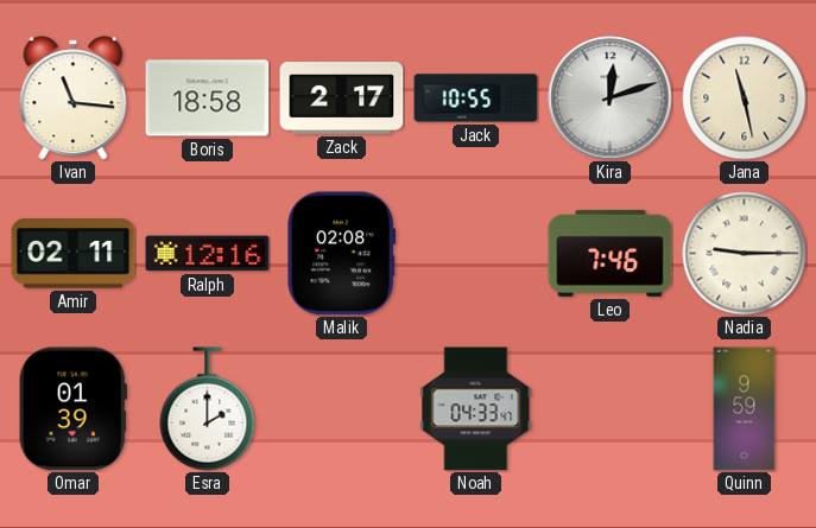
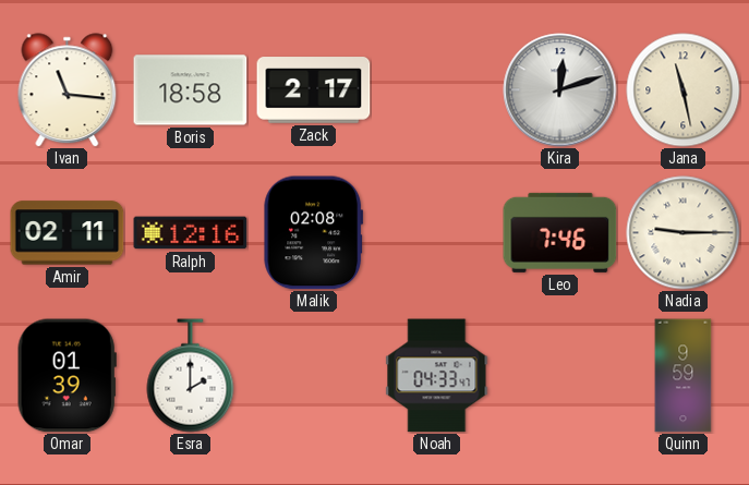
Jack: 10:55 -> none (476, 98)
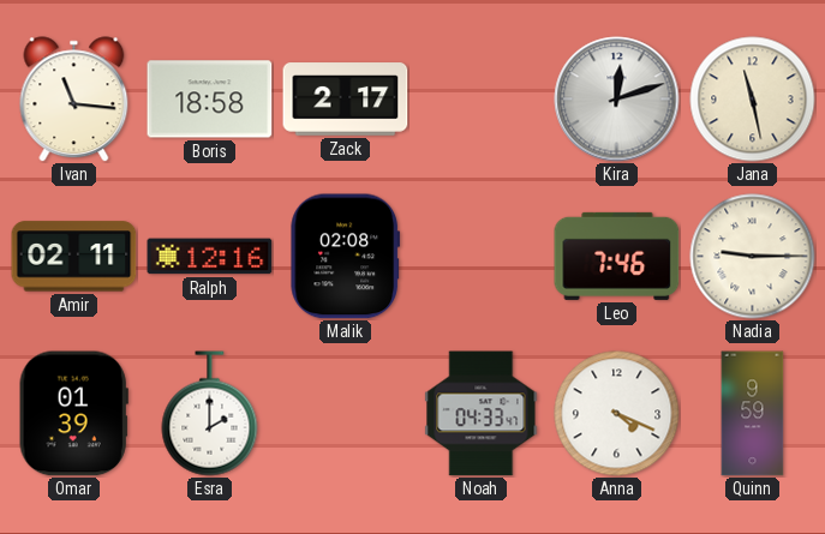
Anna: none -> 4:19 (617, 414)
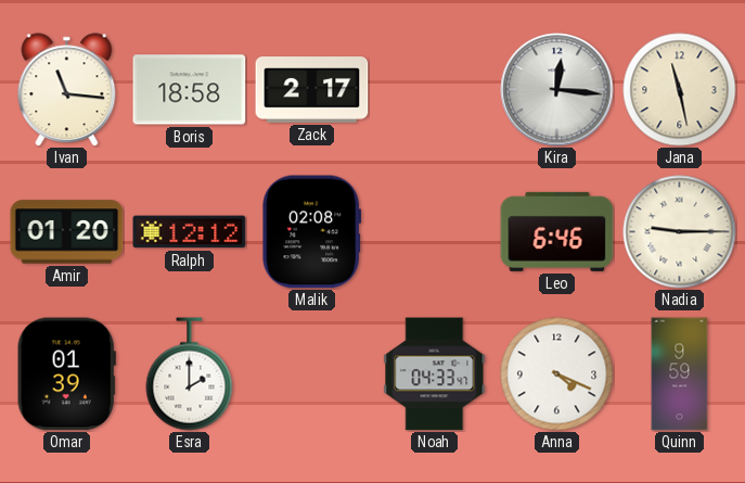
Kira: 12:12 -> 12:16 (557, 90)
Amir: 02:11 -> 01:20 (67, 232)
Ralph: 12:16 -> 12:12 (190, 232)
Leo: 7:46 -> 6:46 (557, 231)
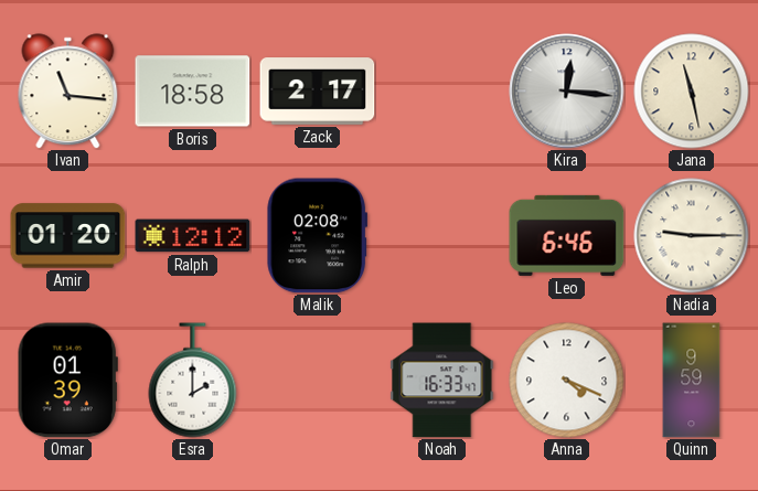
Noah: 04:33 -> 16:33 (442, 381)
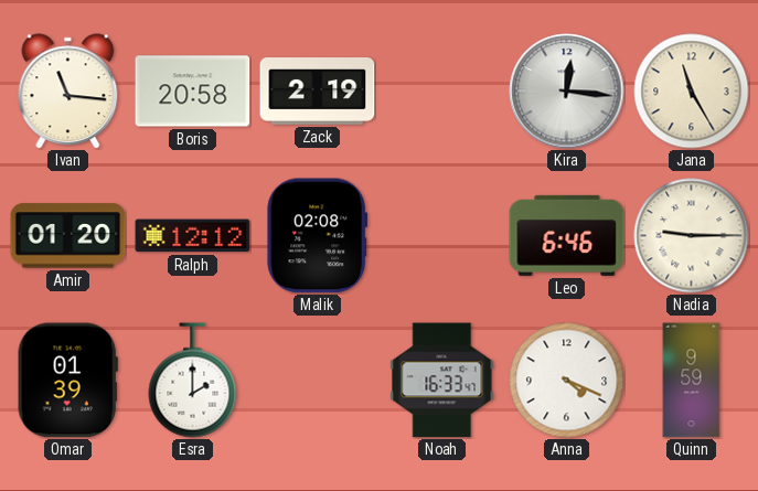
Boris: 18:58 -> 20:58 (193, 92)
Zack: 2:17 -> 2:19 (318, 92)
Jana: 11:28 -> 11:25 (692, 92)
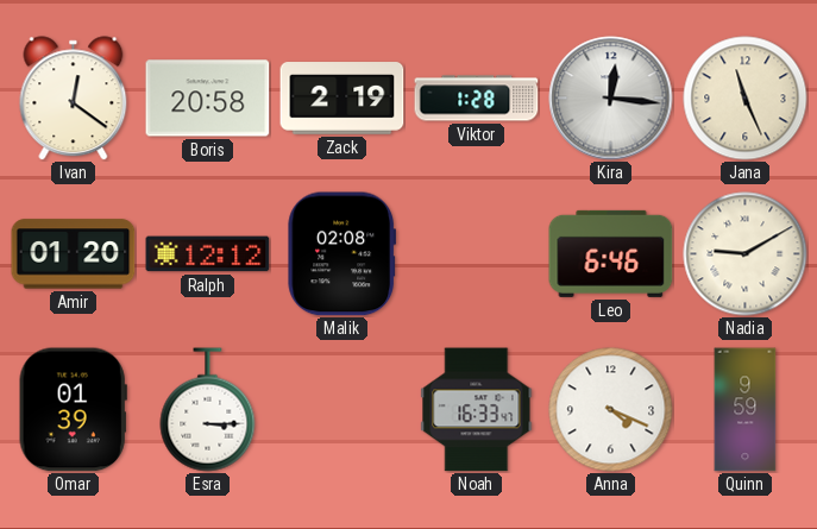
Ivan: 11:16 -> 12:21 (74, 99)
Viktor: none -> 1:28 (477, 99)
Jana: 11:25 -> 11:26 (746, 99)
Nadia: 9:15 -> 9:10 (746, 254)
Esra: 2:00 -> 3:15 (208, 410)
